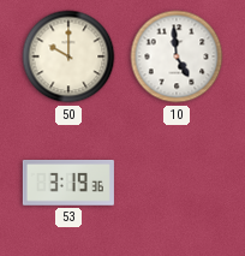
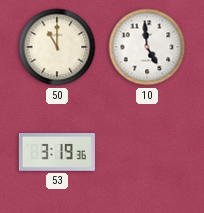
50: 10:00 -> 11:00 (57, 47)
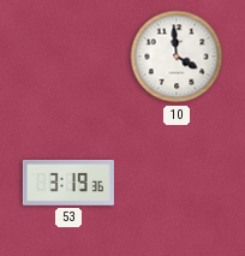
50: 11:00 -> none (57, 47)
10: 4:59 -> 3:59 (177, 56)
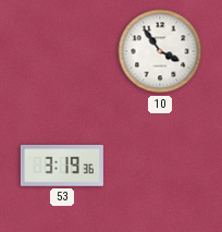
10: 3:59 -> 3:54 (160, 51)
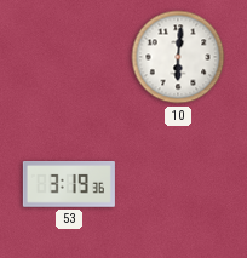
10: 3:54 -> 6:01 (178, 57)
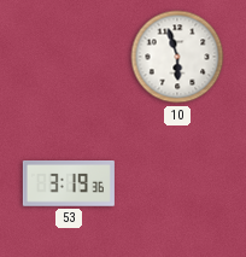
10: 6:01 -> 5:57 (177, 57)
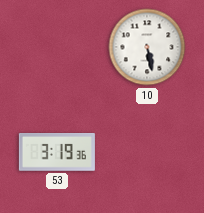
10: 5:57 -> 5:28 (147, 47)
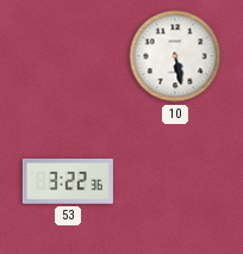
53: 3:19 -> 3:22 (68, 182)
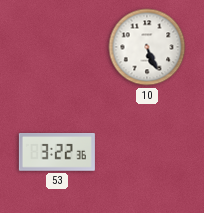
10: 5:28 -> 5:26 (147, 47)
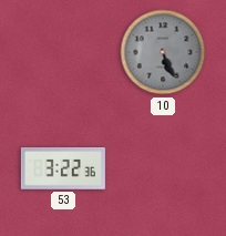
10 dial: white -> grey (163, 52)
